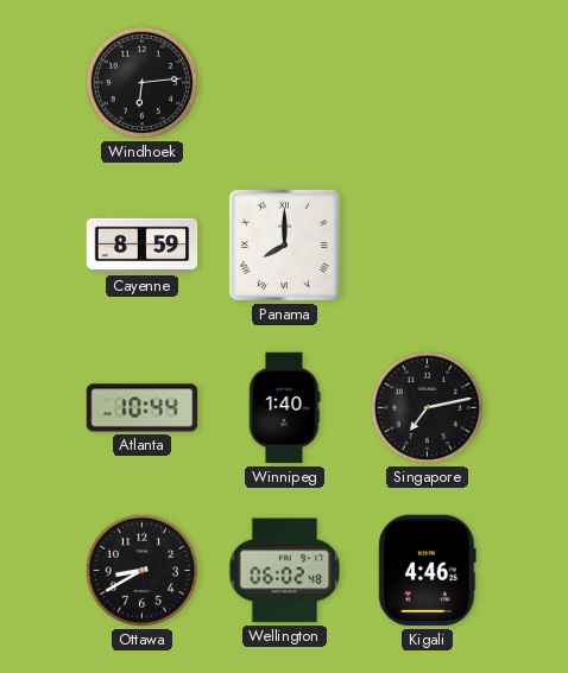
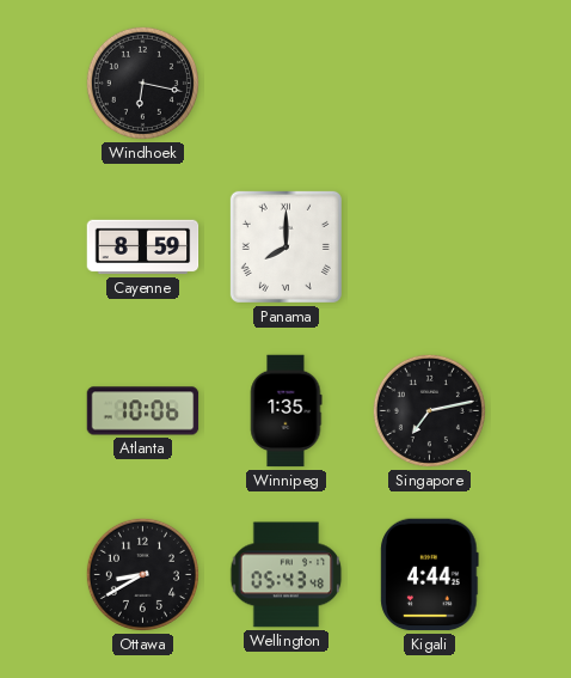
Windhoek: 6:14 -> 6:17 (142, 83)
Atlanta: 10:44 -> 10:06 (143, 411)
Winnipeg: 1:40 -> 1:35 (287, 411)
Wellington: 06:02 -> 05:43 (287, 575)
Kigali: 4:46 -> 4:44 (430, 575)
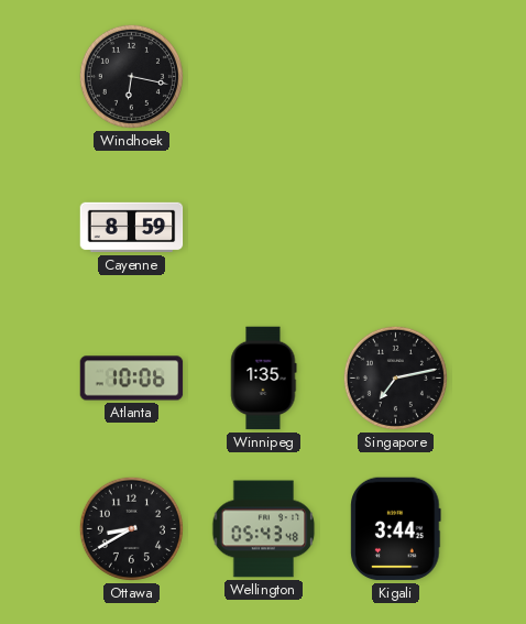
Panama: 8:00 -> none (285, 246)
Kigali: 4:44 -> 3:44 (396, 529)
